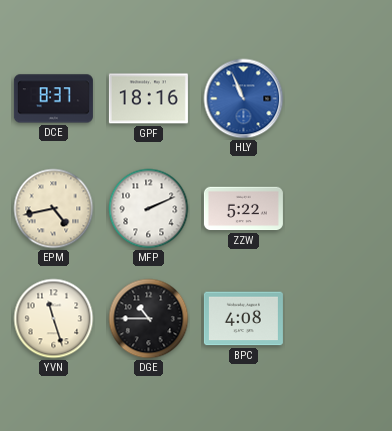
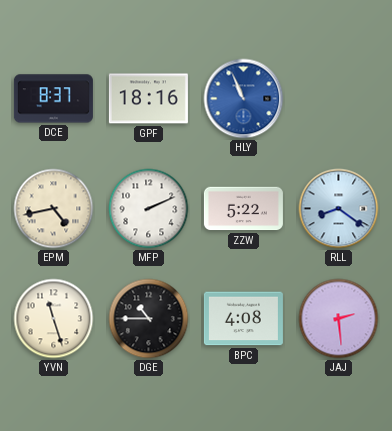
RLL: none -> 8:21 (339, 209)
JAJ: none -> 2:29 (339, 319)
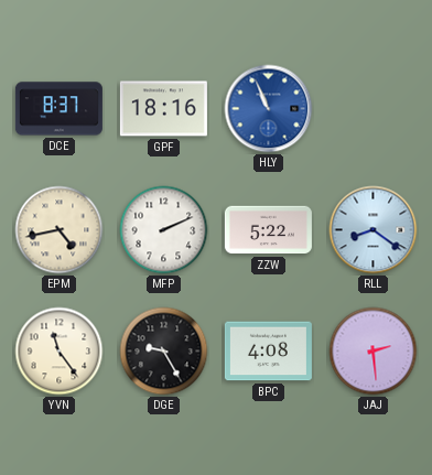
YVN: 11:27 -> 11:24 (60, 352)
DGE: 10:45 -> 9:25 (164, 352)
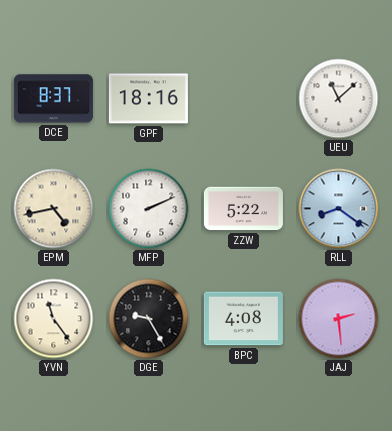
HLY: 10:56 -> none (269, 109)
UEU: none -> 11:08 (339, 99)
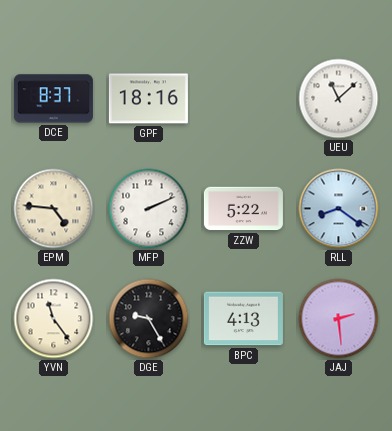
EPM: 4:43 -> 4:46 (54, 209)
BPC: 4:08 -> 4:13 (243, 319)
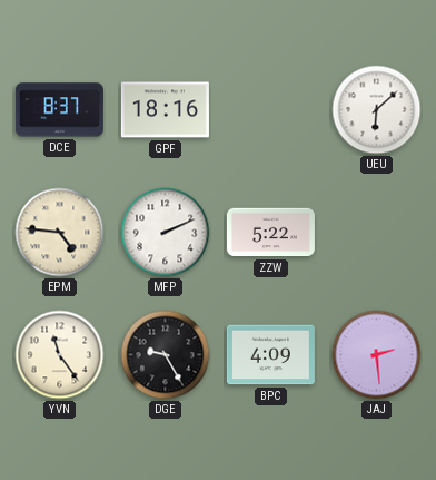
UEU: 11:08 -> 6:08 (377, 110)
RLL: 8:21 -> none (339, 209)
BPC: 4:13 -> 4:09 (270, 355)
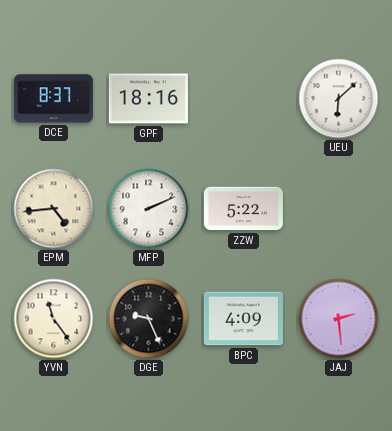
EPM: 4:46 -> 4:44 (54, 209)
DGE: 9:25 -> 9:26 (149, 319)
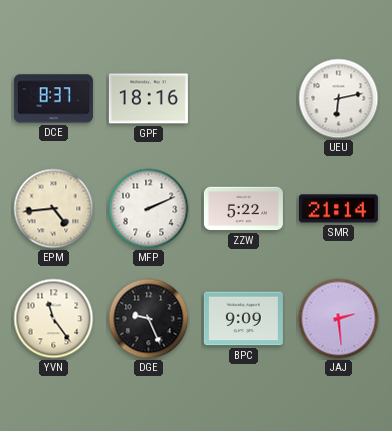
UEU: 6:08 -> 6:13 (339, 99)
SMR: none -> 21:14 (338, 209)
BPC: 4:09 -> 9:09 (243, 319)
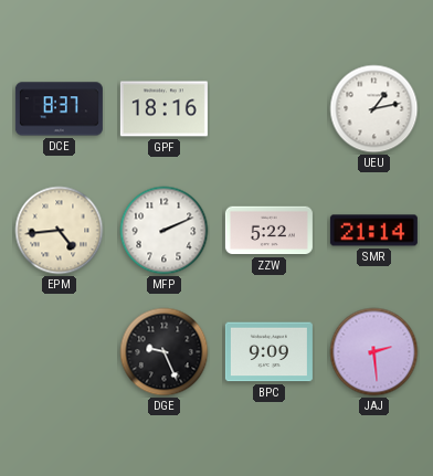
UEU: 6:13 -> 1:13 (374, 109)
YVN: 11:24 -> none (54, 319)
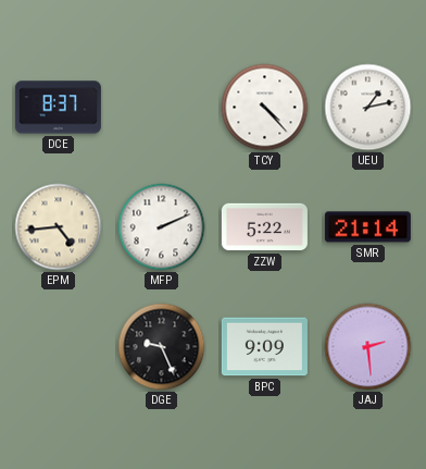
GPF: 18:16 -> none (163, 109)
TCY: none -> 4:23 (265, 108)
